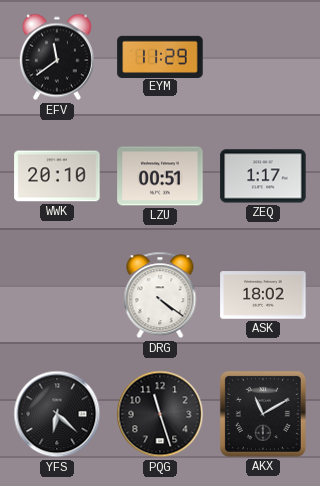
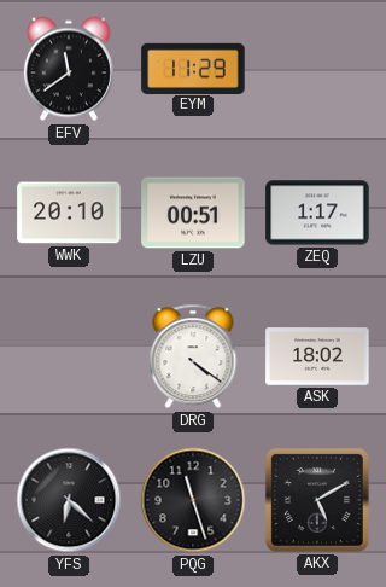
AKX: 11:10 -> 5:10 (317, 500)
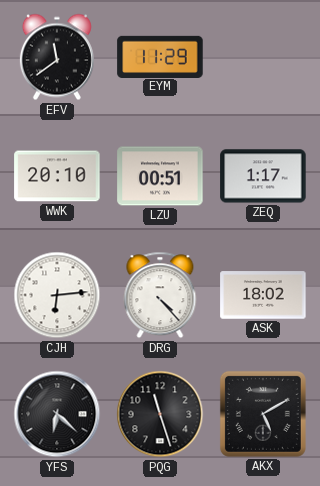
CJH: none -> 6:14 (57, 295)
DRG: 4:21 -> 4:23 (160, 295)
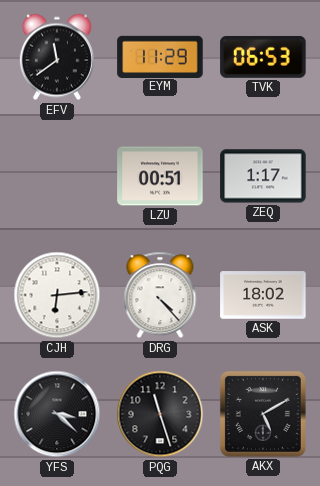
TVK: none -> 06:53 (263, 57)
WWK: 20:10 -> none (57, 176)
YFS: 6:22 -> 3:22 (57, 414)
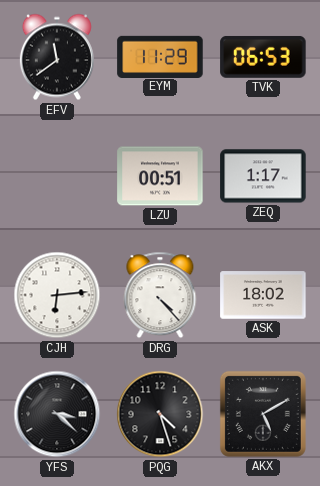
PQG: 11:27 -> 4:27 (160, 414)
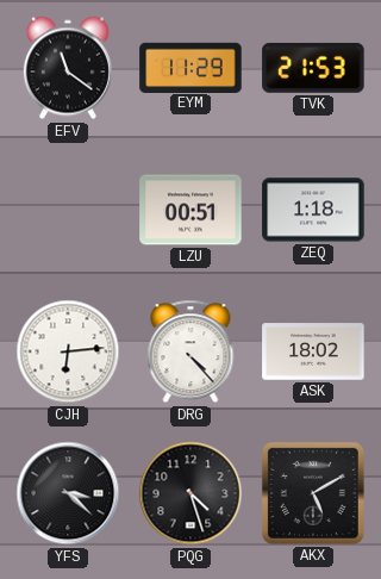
EFV: 11:39 -> 11:21 (68, 68)
TVK: 06:53 -> 21:53 (313, 68)
ZEQ: 1:17 -> 1:18 (313, 210)
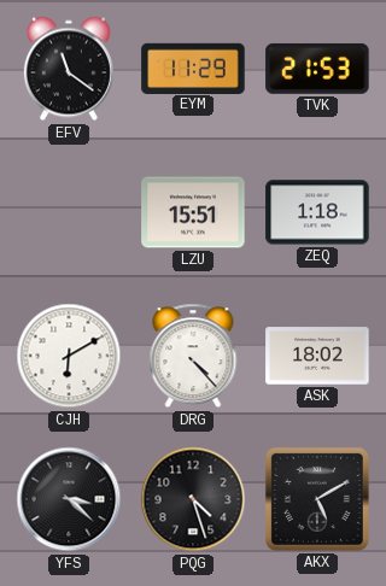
LZU: 00:51 -> 15:51 (193, 212)
CJH: 6:14 -> 6:10 (69, 356)
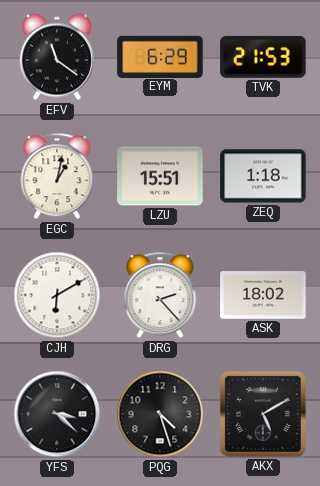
EYM: 11:29 -> 6:29 (160, 56)
EGC: none -> 1:02 (57, 176)
DRG: 4:23 -> 2:23 (160, 295)
